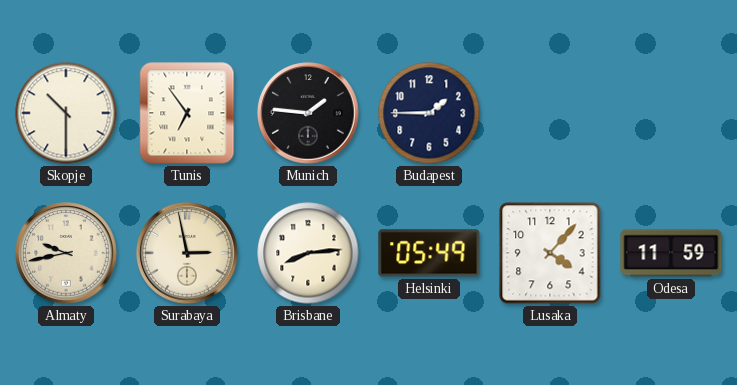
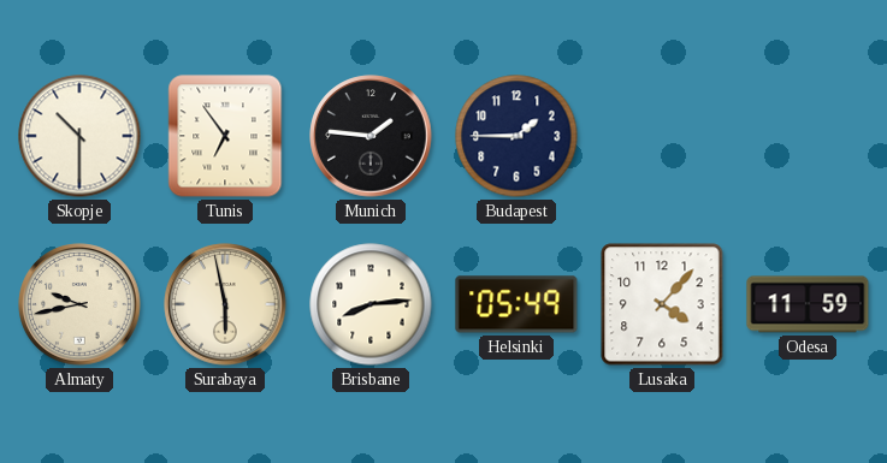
Surabaya: 2:58 -> 5:58 (225, 304)
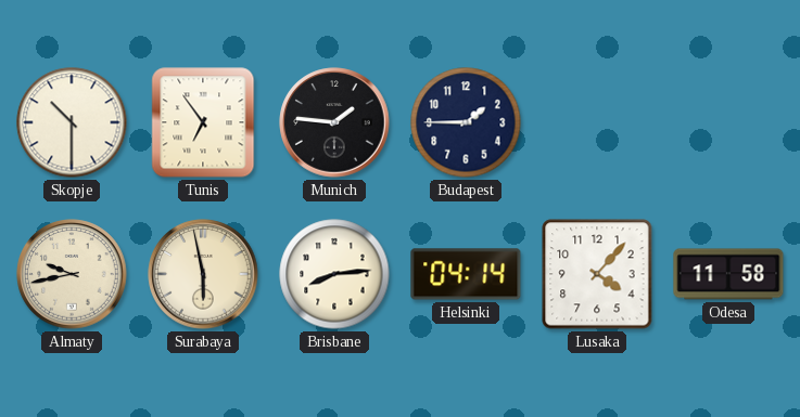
Helsinki: 05:49 -> 04:14 (466, 274)
Odesa: 11:59 -> 11:58 (728, 274)
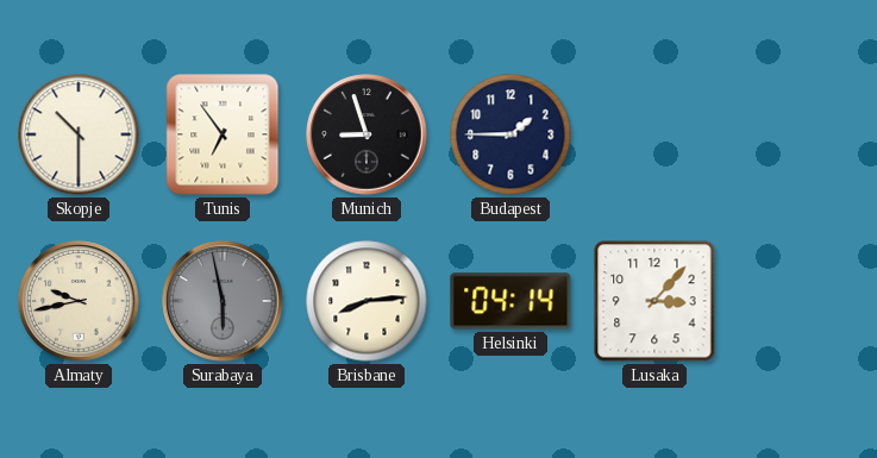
Munich: 1:46 -> 8:57 (367, 134)
Surabaya dial: cream -> grey (223, 301)
Lusaka: 4:07 -> 3:07 (654, 301)
Odesa: 11:58 -> none (728, 274)
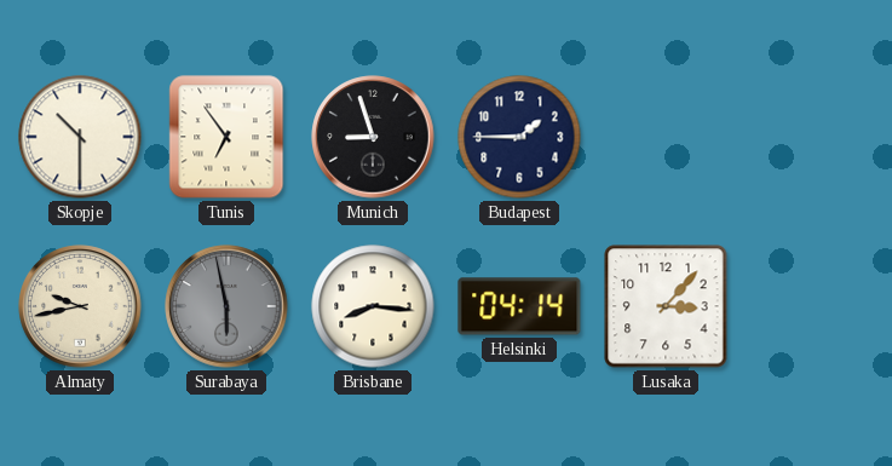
Brisbane: 8:14 -> 8:16 (373, 306)
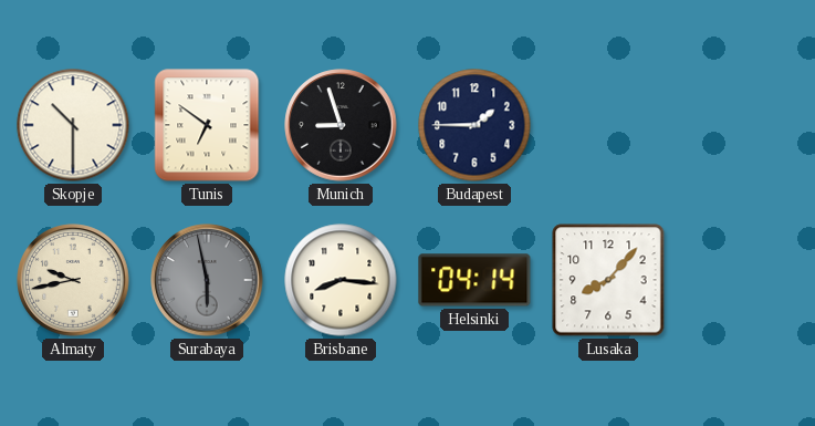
Tunis: 6:54 -> 6:51 (207, 125)
Lusaka: 3:07 -> 8:07 (608, 280)
